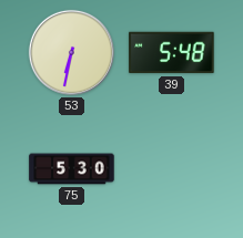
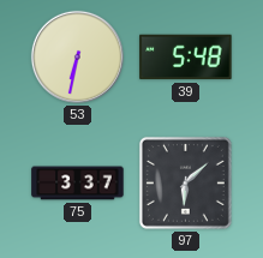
75: 5:30 -> 3:37 (78, 184)
97: none -> 6:08 (185, 182)
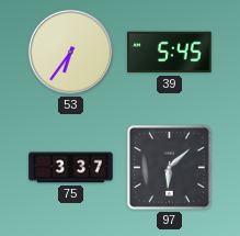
53: 6:32 -> 6:36 (70, 52)
39: 5:48 -> 5:45 (170, 53)
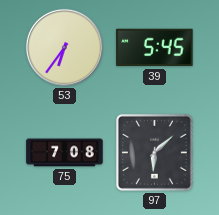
75: 3:37 -> 7:08 (65, 153)
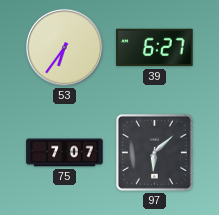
39: 5:45 -> 6:27 (155, 48)
75: 7:08 -> 7:07 (65, 153)
